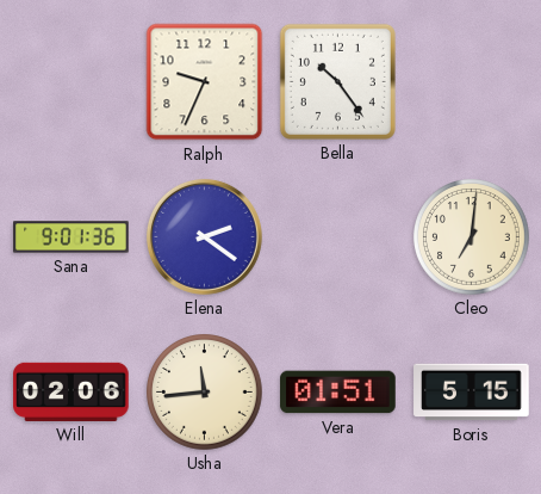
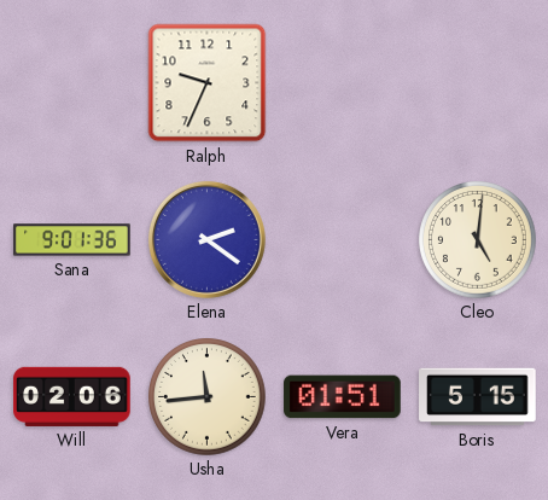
Bella: 10:24 -> none (337, 81)
Cleo: 7:01 -> 5:01 (478, 240)
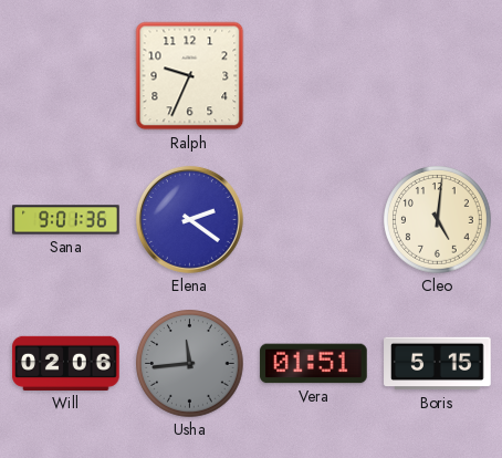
Usha dial: cream -> grey (190, 364)
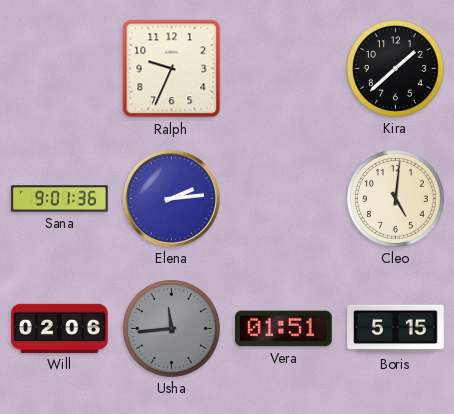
Kira: none -> 1:38 (396, 69)
Elena: 2:21 -> 2:14 (171, 198)
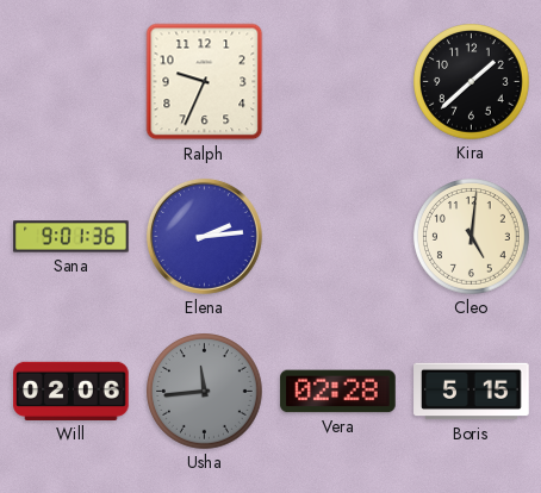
Vera: 01:51 -> 02:28 (338, 392)
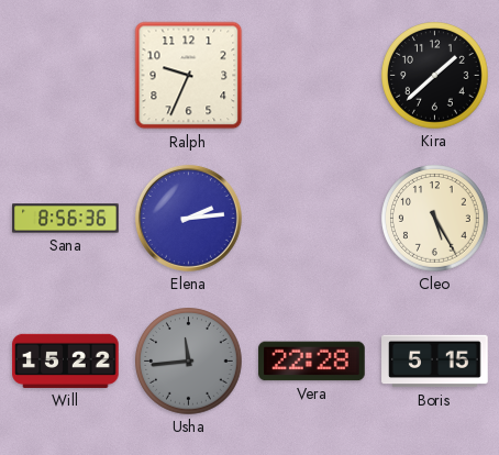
Sana: 9:01 -> 8:56 (66, 219)
Cleo: 5:01 -> 5:25 (435, 219)
Will: 02:06 -> 15:22 (66, 360)
Vera: 02:28 -> 22:28 (312, 362)
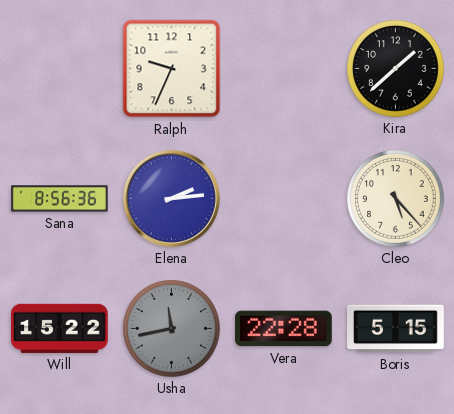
Cleo: 5:25 -> 5:23 (396, 199)
Usha: 11:44 -> 11:43 (172, 329)
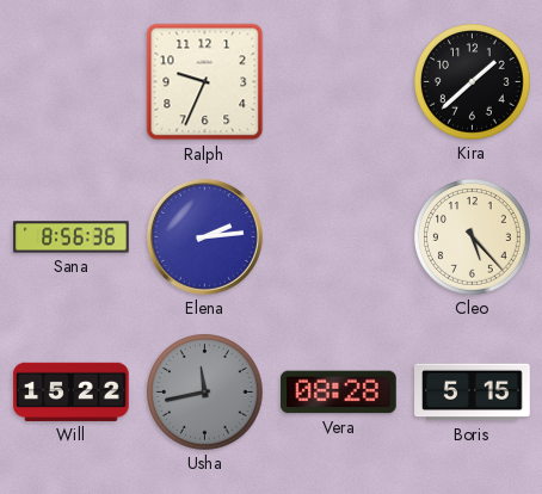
Vera: 22:28 -> 08:28 (339, 393)
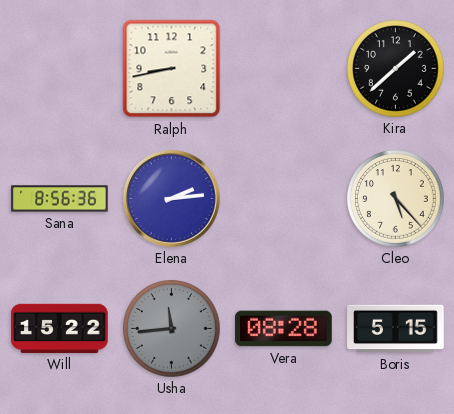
Ralph: 9:34 -> 8:43 (172, 69)
Usha: 11:43 -> 11:44 (172, 329)
